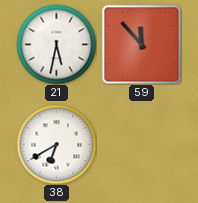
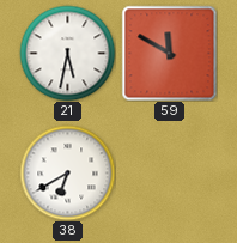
59: 11:53 -> 11:50 (169, 53)
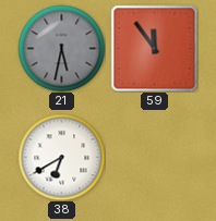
21 dial: white -> grey (61, 48)
59: 11:50 -> 11:54 (154, 48)
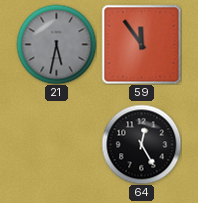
38: 6:40 -> none (61, 157)
64: none -> 12:25 (141, 144)
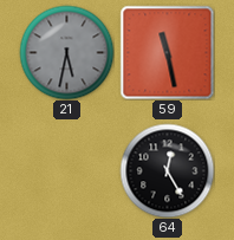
59: 11:54 -> 11:28 (167, 52)
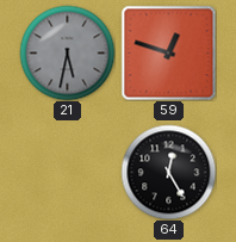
59: 11:28 -> 12:48 (168, 52)
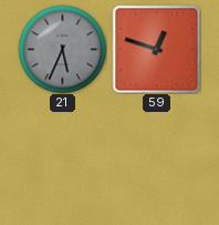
21: 5:32 -> 5:34 (62, 49)
64: 12:25 -> none (168, 172)
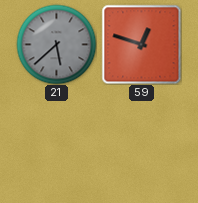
21: 5:34 -> 5:38 (56, 44)
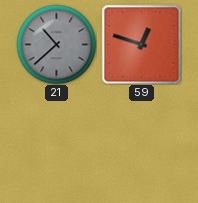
21: 5:38 -> 10:38 (56, 44)
